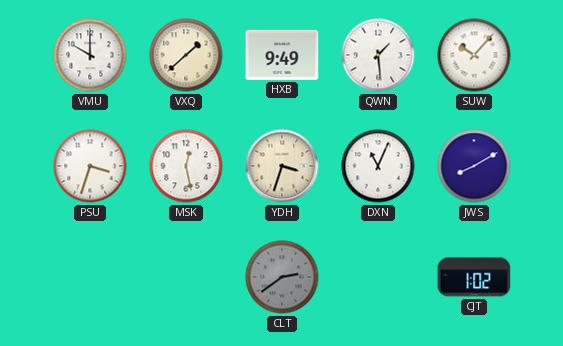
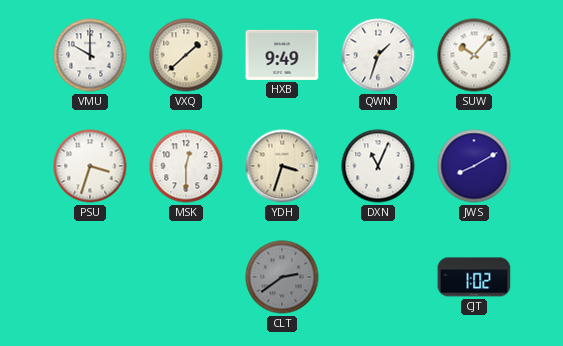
QWN: 1:29 -> 1:33 (378, 55)
MSK: 12:28 -> 12:30 (186, 166)
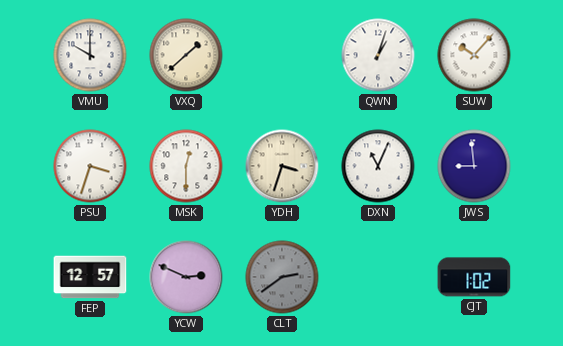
HXB: 9:49 -> none (282, 55)
QWN: 1:33 -> 1:03 (378, 55)
JWS: 8:10 -> 8:59 (474, 166)
FEP: none -> 12:57 (90, 277)
YCW: none -> 2:49 (186, 277)
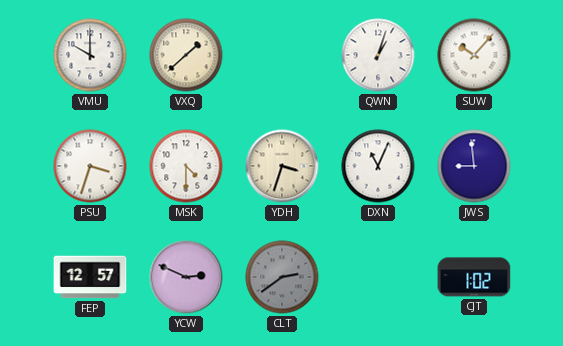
MSK: 12:30 -> 4:30 (186, 166)
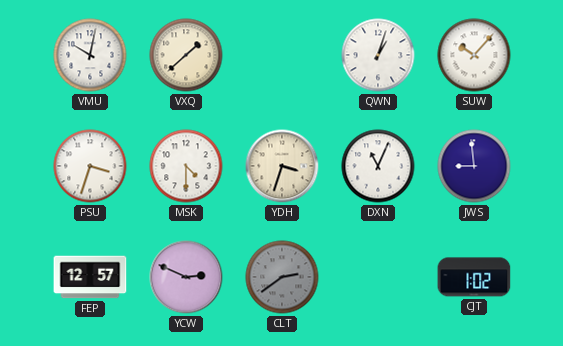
VMU: 10:00 -> 10:02 (90, 55)
